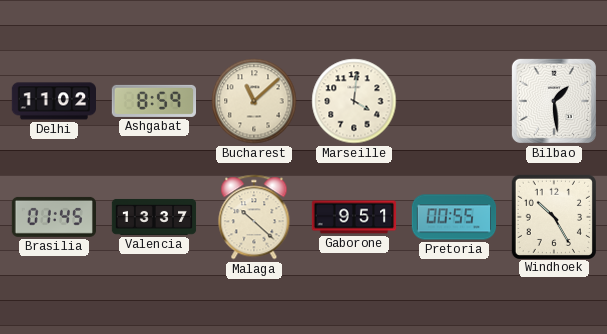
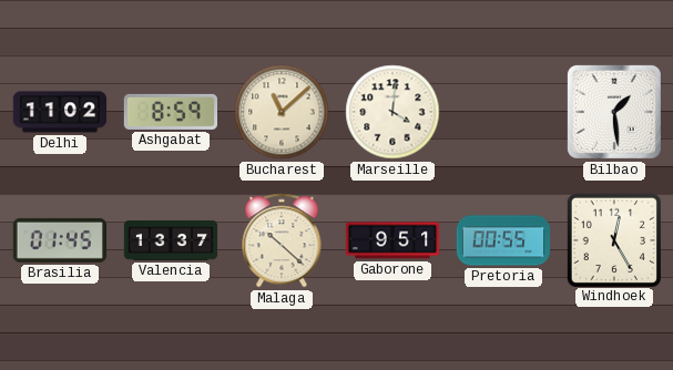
Windhoek: 10:25 -> 12:25 (613, 239)
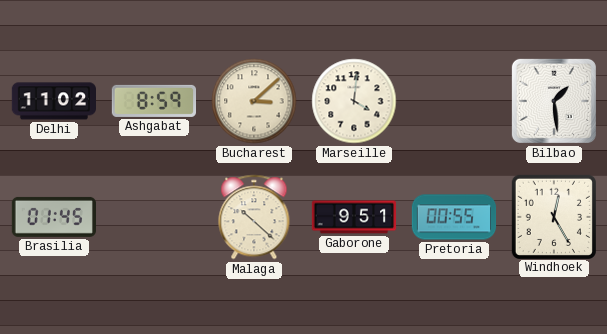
Bucharest: 11:08 -> 3:08 (254, 101)
Valencia: 13:37 -> none (171, 240)
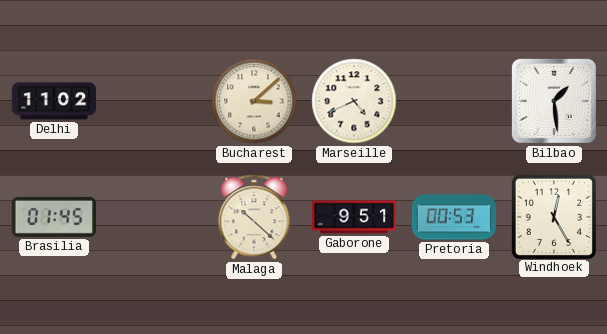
Ashgabat: 8:59 -> none (153, 101)
Marseille: 4:01 -> 4:41 (354, 101)
Pretoria: 00:55 -> 00:53 (454, 217)
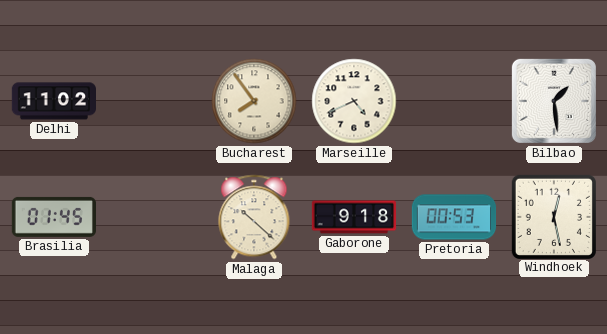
Bucharest: 3:08 -> 7:54 (254, 101)
Gaborone: 9:51 -> 9:18 (354, 217)
Windhoek: 12:25 -> 12:28 (553, 216)
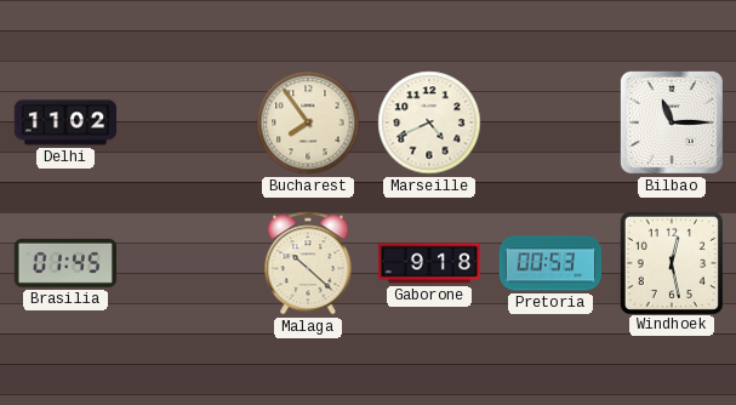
Bilbao: 1:29 -> 11:15 (672, 122)
